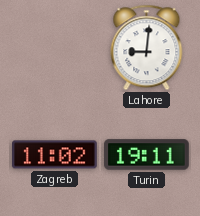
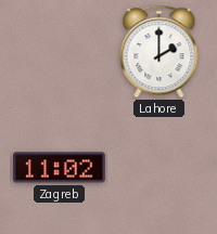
Lahore: 9:01 -> 2:00 (159, 52)
Turin: 19:11 -> none (147, 155)
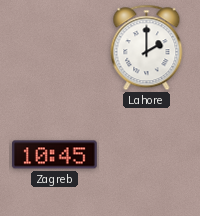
Zagreb: 11:02 -> 10:45 (55, 155)
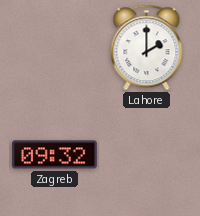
Zagreb: 10:45 -> 09:32 (55, 155)
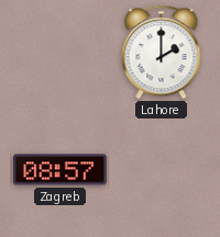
Zagreb: 09:32 -> 08:57 (61, 170)
